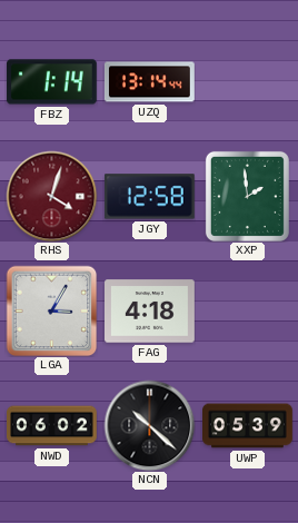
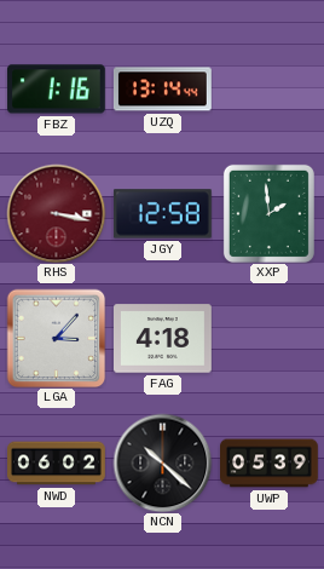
FBZ: 1:14 -> 1:16 (56, 90)
RHS: 4:03 -> 3:17 (56, 213)
LGA: 3:05 -> 3:07 (56, 338)
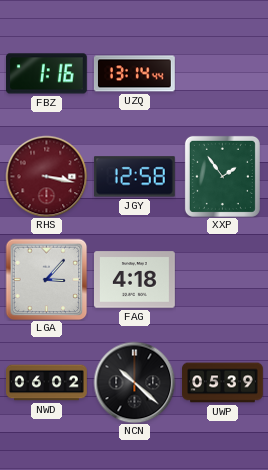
XXP: 1:59 -> 1:54 (222, 176)
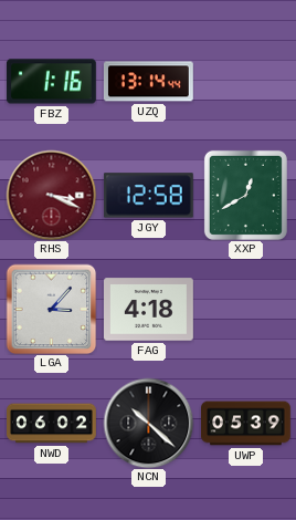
RHS: 3:17 -> 3:19 (51, 195)
XXP: 1:54 -> 12:40 (245, 195)
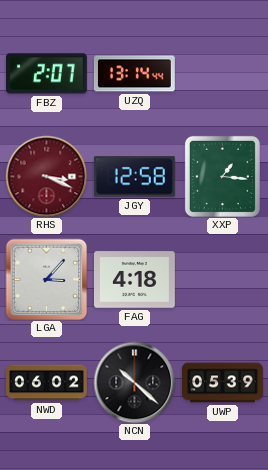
FBZ: 1:16 -> 2:07 (46, 74)
XXP: 12:40 -> 1:16 (222, 176)
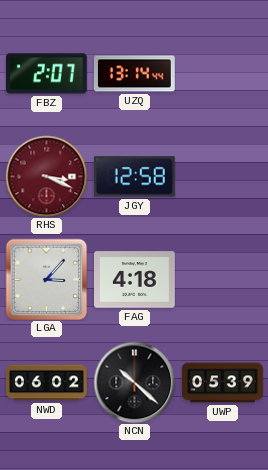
XXP: 1:16 -> none (222, 176)
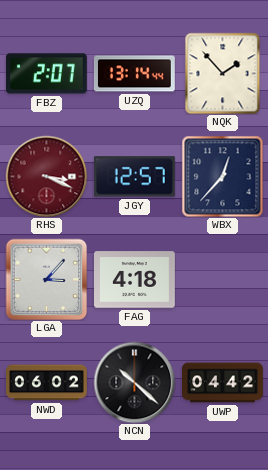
NQK: none -> 1:53 (223, 73)
JGY: 12:58 -> 12:57 (134, 177)
WBX: none -> 12:37 (222, 176)
UWP: 05:39 -> 04:42 (223, 383)
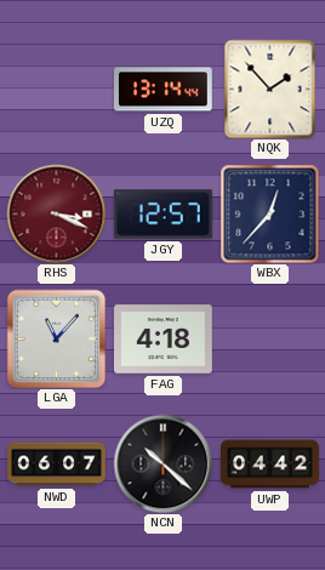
FBZ: 2:07 -> none (46, 74)
LGA: 3:07 -> 11:07 (56, 338)
NWD: 06:02 -> 06:07 (57, 464)
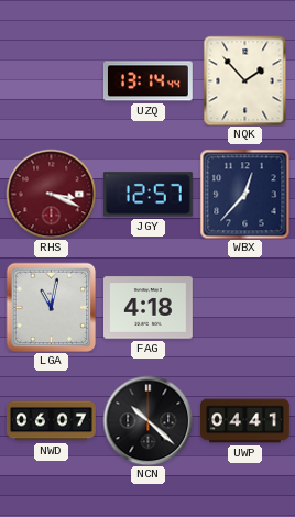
LGA: 11:07 -> 11:02 (51, 307)
UWP: 04:42 -> 04:41 (245, 421)
